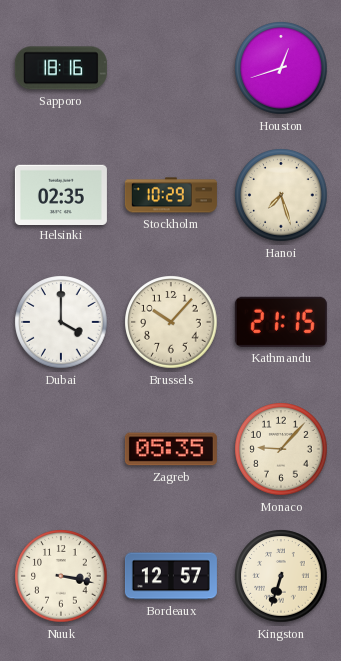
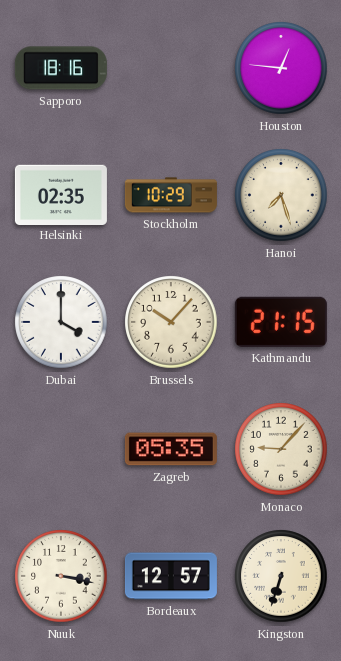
Houston: 12:42 -> 12:46 (281, 68)
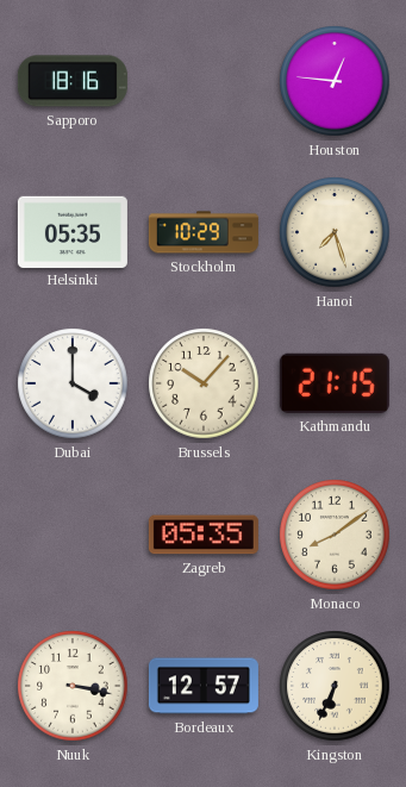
Helsinki: 02:35 -> 05:35 (73, 231)
Monaco: 9:07 -> 8:09 (335, 535)
Kingston: 6:33 -> 6:34 (335, 686)
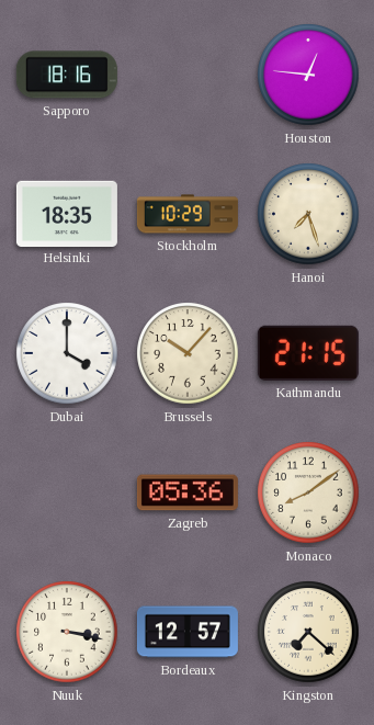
Helsinki: 05:35 -> 18:35 (67, 213)
Zagreb: 05:35 -> 05:36 (188, 492)
Kingston: 6:34 -> 7:22 (308, 632)
